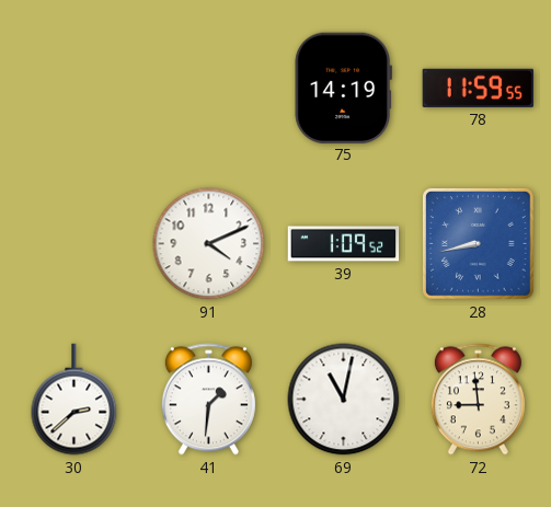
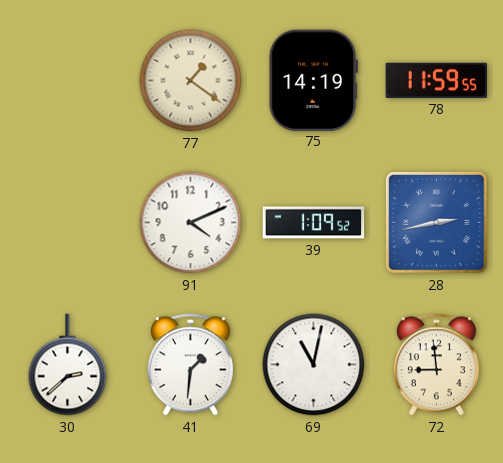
77: none -> 1:21 (191, 81)
28: 8:43 -> 2:43 (436, 222)
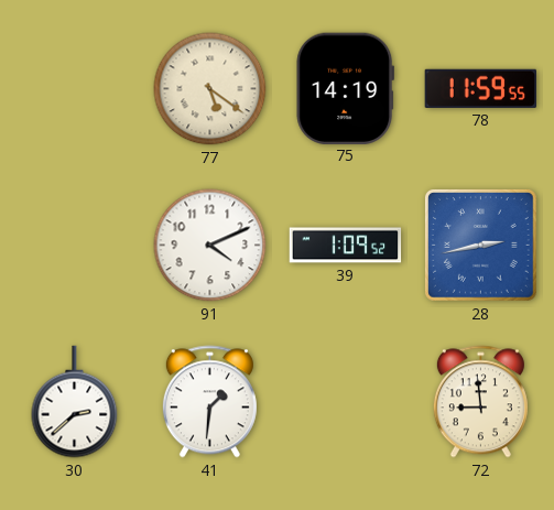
77: 1:21 -> 5:21 (210, 89)
69: 11:02 -> none (314, 365)
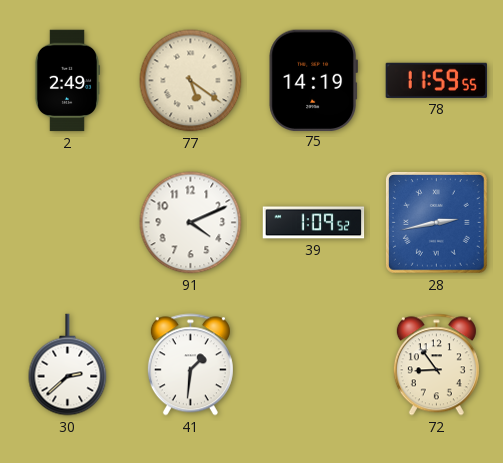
2: none -> 2:49 (66, 81)
72: 8:59 -> 8:54 (436, 365)
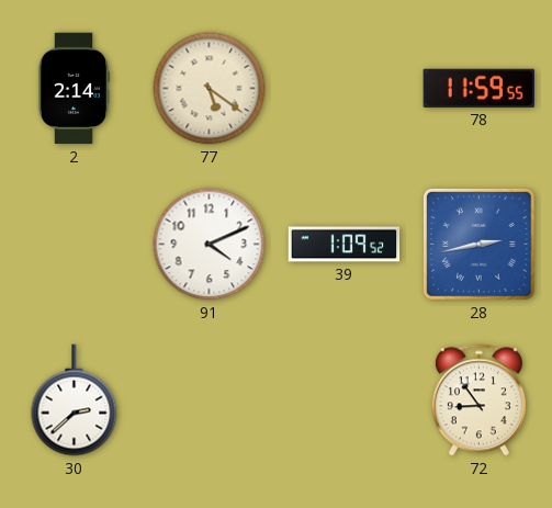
2: 2:49 -> 2:14 (72, 89)
75: 14:19 -> none (313, 80)
41: 1:31 -> none (190, 365)
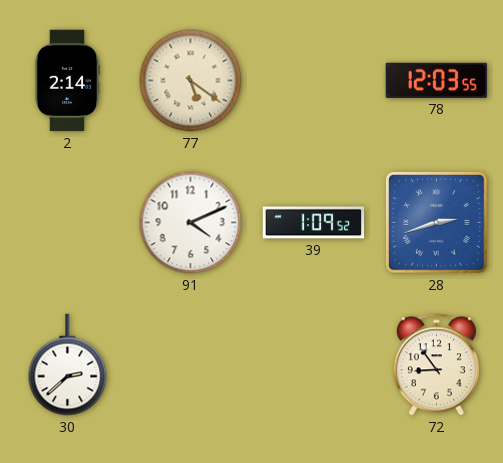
78: 11:59 -> 12:03 (436, 80)
28: 2:43 -> 2:42 (436, 222)
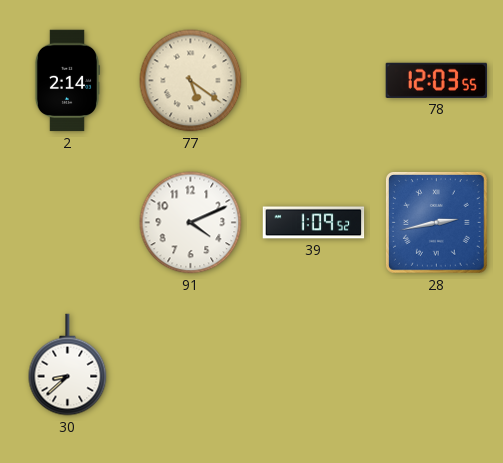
28: 2:42 -> 2:43 (436, 222)
30: 2:38 -> 8:38 (68, 365)
72: 8:54 -> none (436, 365)
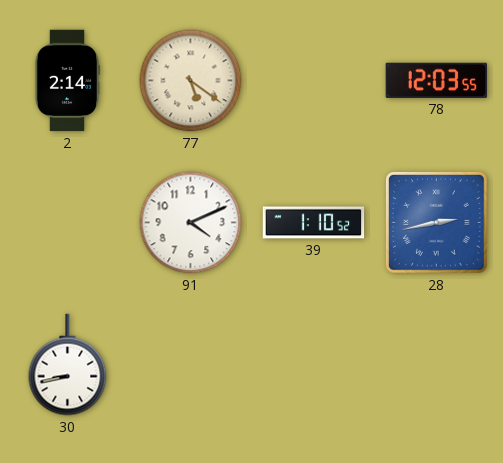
39: 1:09 -> 1:10 (314, 223)
30: 8:38 -> 8:43 (68, 365)
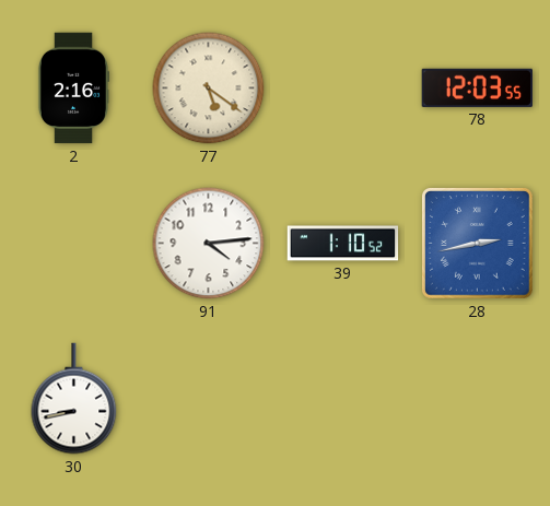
2: 2:14 -> 2:16 (72, 89)
91: 4:11 -> 4:14 (209, 244)
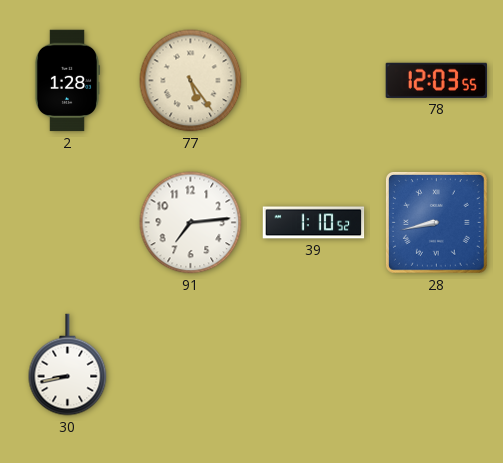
2: 2:16 -> 1:28 (66, 81)
77: 5:21 -> 5:24 (191, 81)
91: 4:14 -> 7:14 (191, 223)
28: 2:43 -> 8:43 (436, 222)
